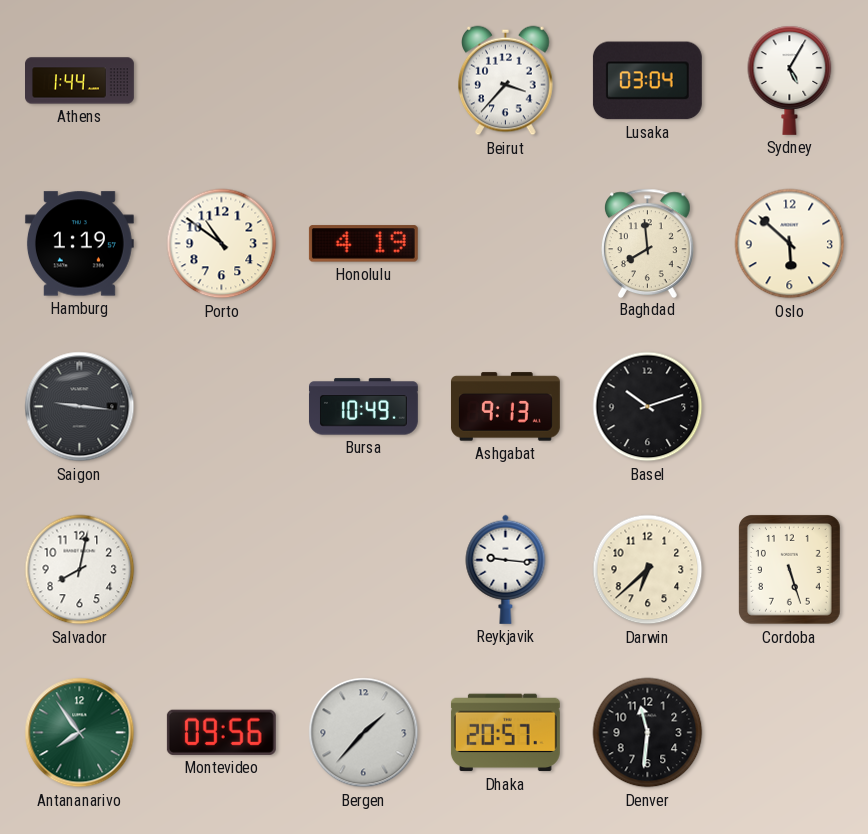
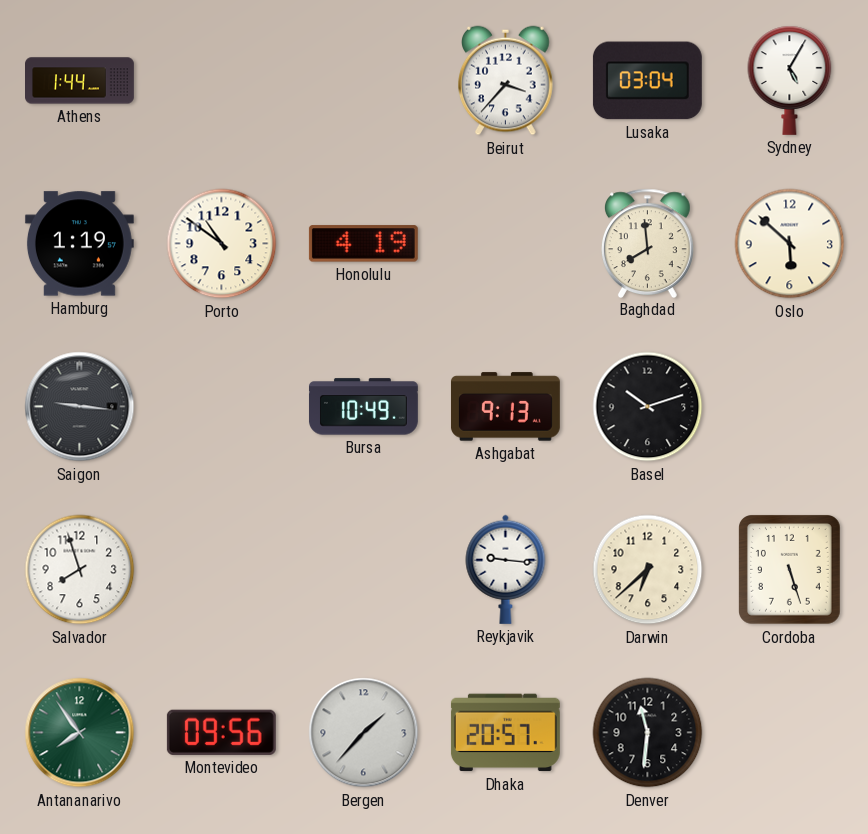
Salvador: 8:02 -> 7:57 (80, 570)
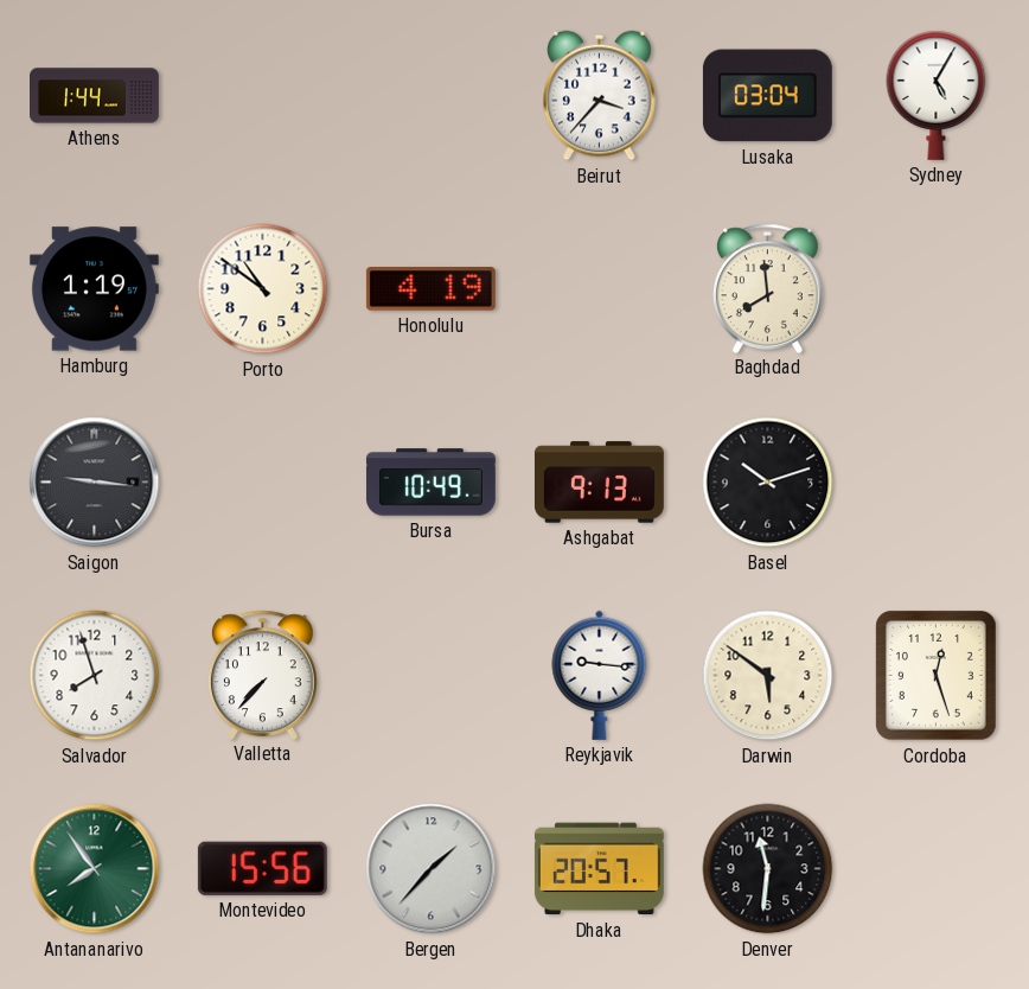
Oslo: 5:52 -> none (790, 244)
Valletta: none -> 7:37 (263, 675)
Darwin: 6:38 -> 5:51 (768, 676)
Cordoba: 5:27 -> 12:27 (937, 676)
Montevideo: 09:56 -> 15:56 (262, 868)
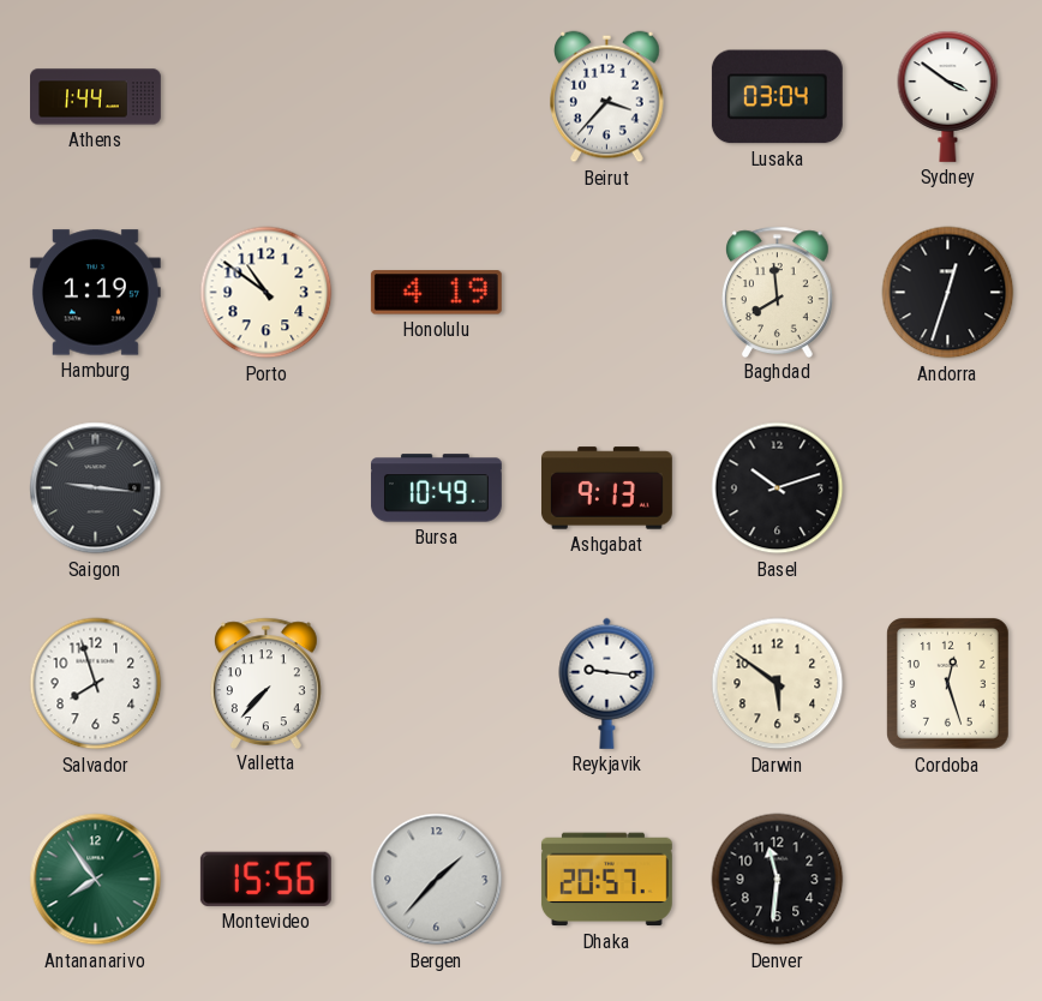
Sydney: 5:05 -> 3:51 (948, 96)
Andorra: none -> 12:33 (948, 293)
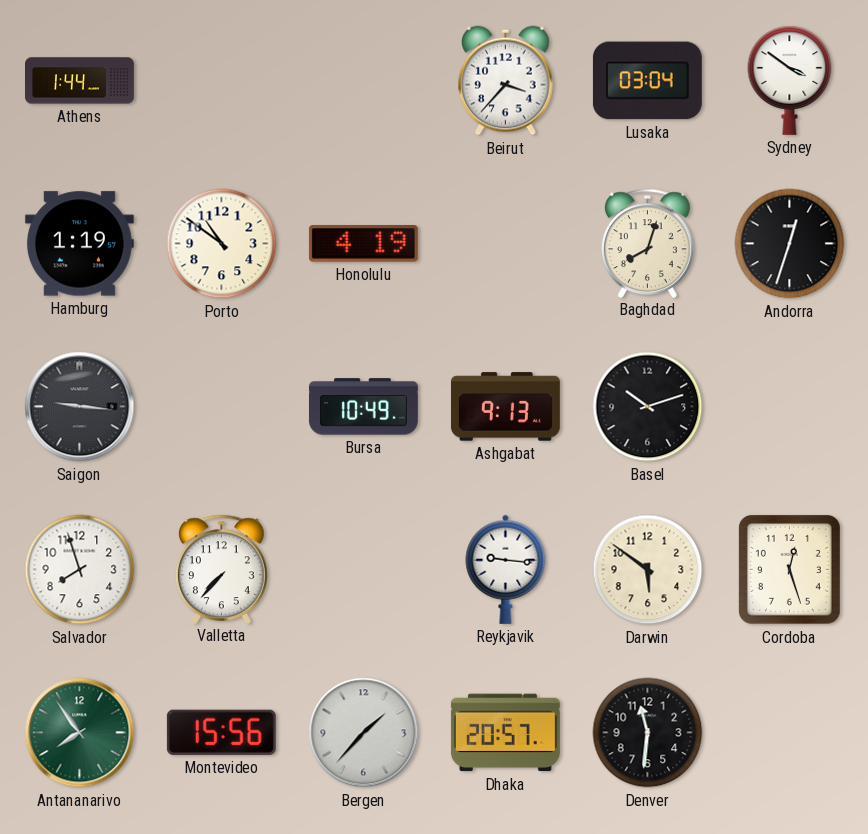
Baghdad: 7:59 -> 8:03 (648, 243)
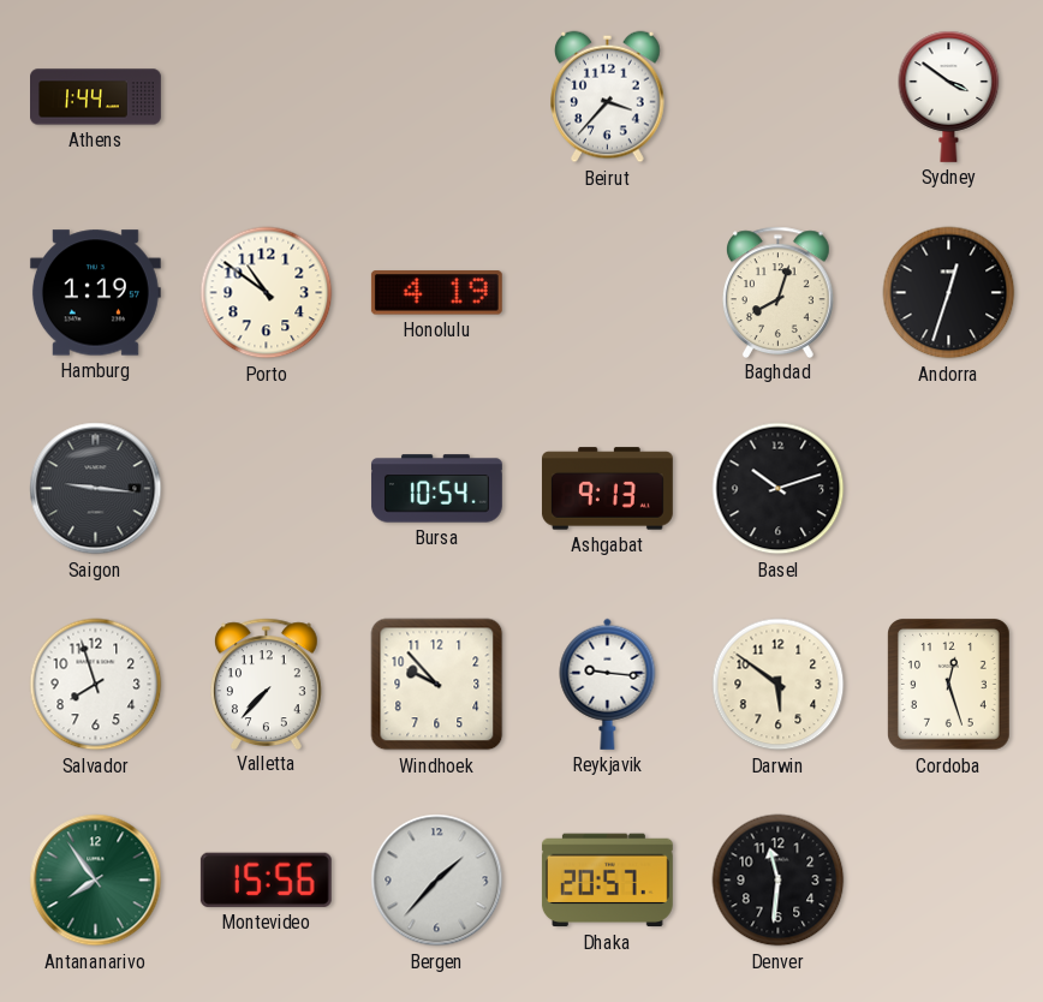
Lusaka: 03:04 -> none (647, 81)
Bursa: 10:49 -> 10:54 (436, 489)
Windhoek: none -> 9:53 (437, 685)
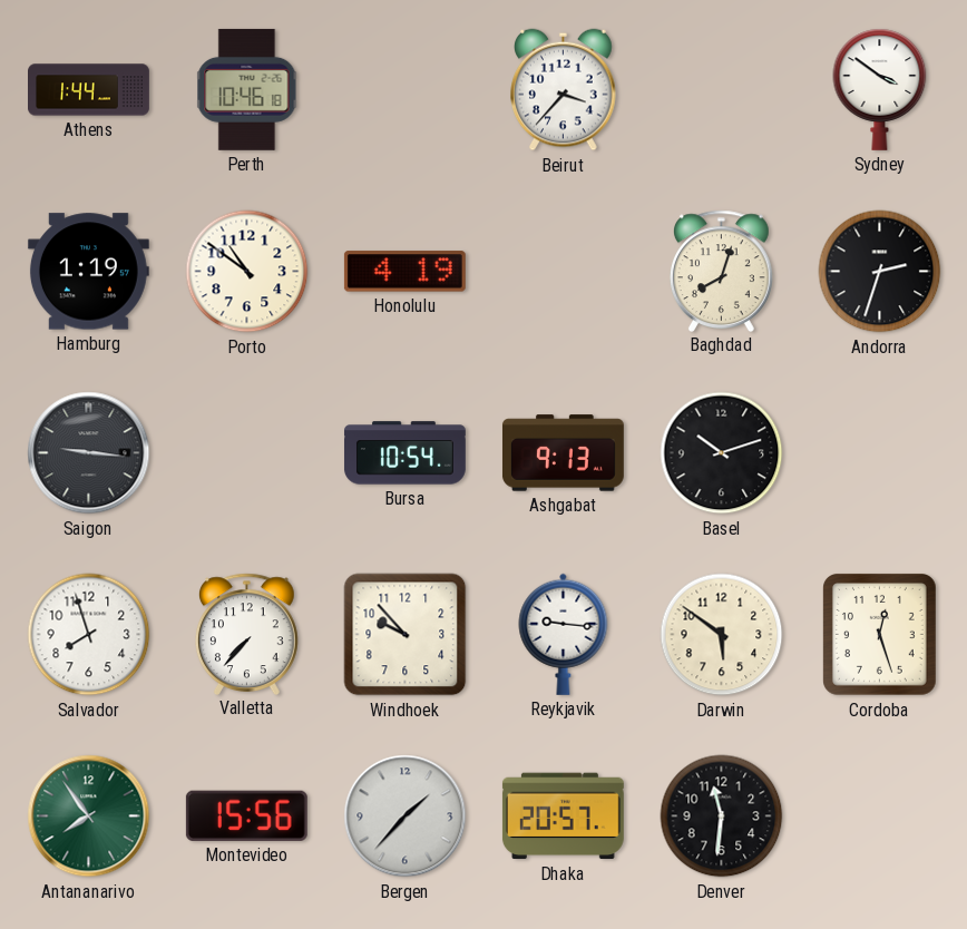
Perth: none -> 10:46 (247, 89)
Andorra: 12:33 -> 2:33 (880, 272)
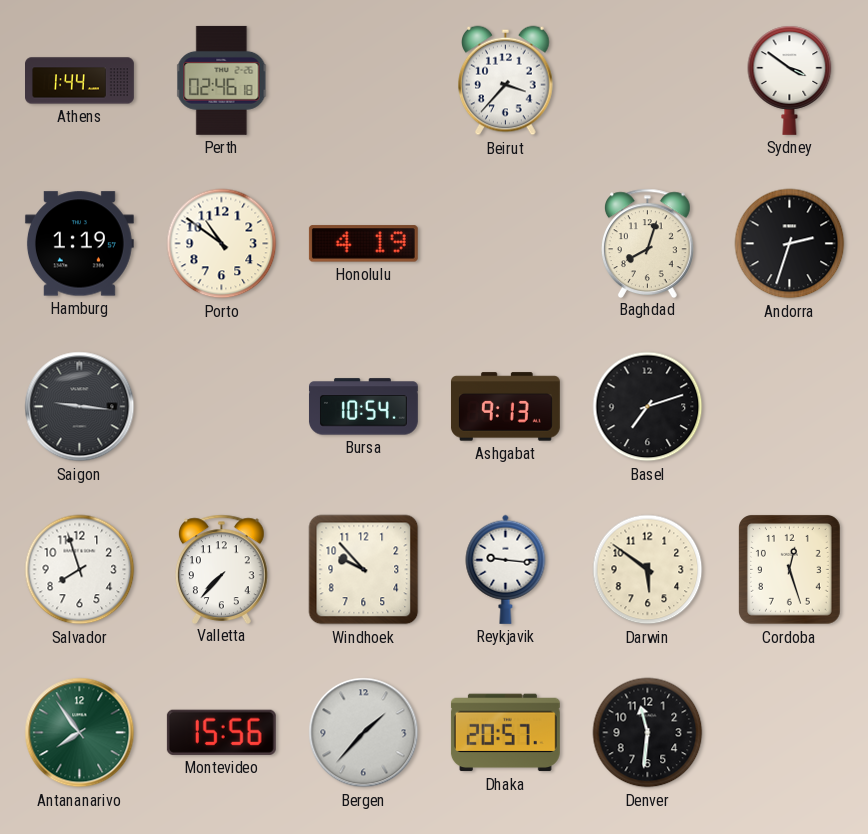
Perth: 10:46 -> 02:46 (222, 80)
Basel: 10:12 -> 7:12 (648, 407)
